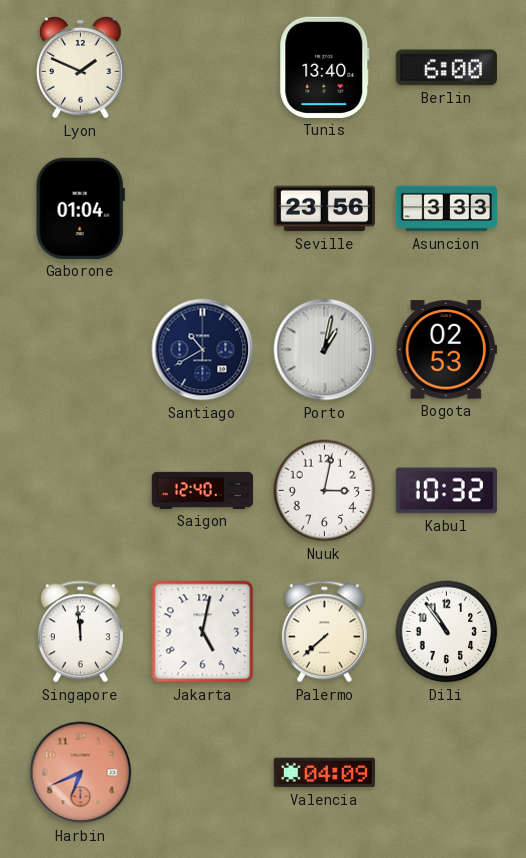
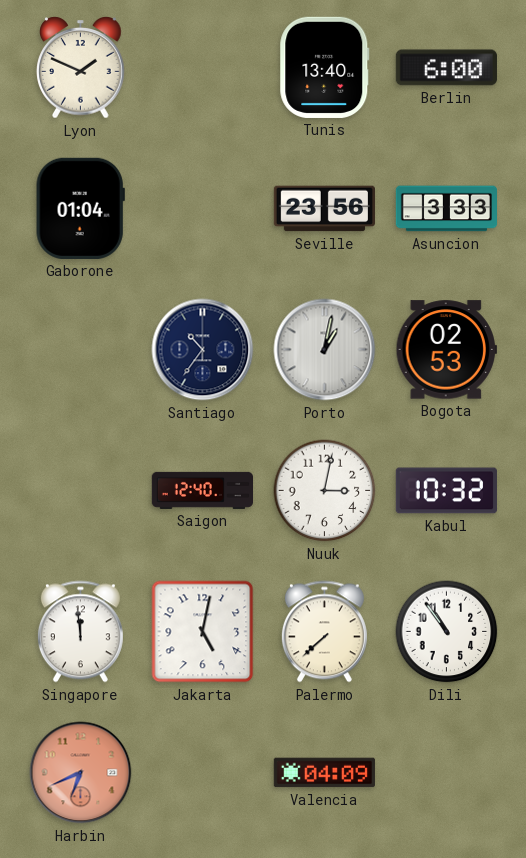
Santiago: 10:40 -> 10:36 (203, 350)
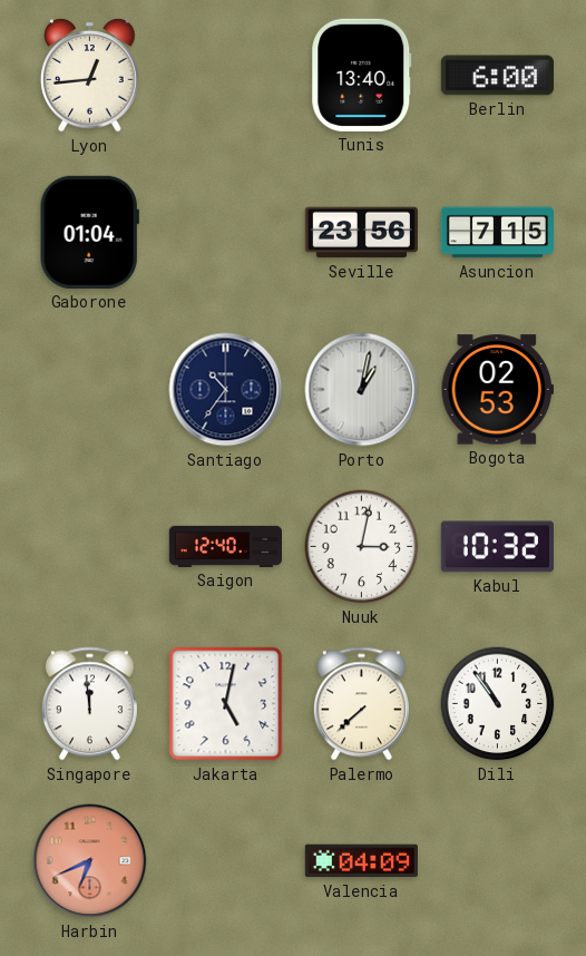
Lyon: 1:49 -> 12:44 (90, 76)
Asuncion: 3:33 -> 7:15 (497, 233)
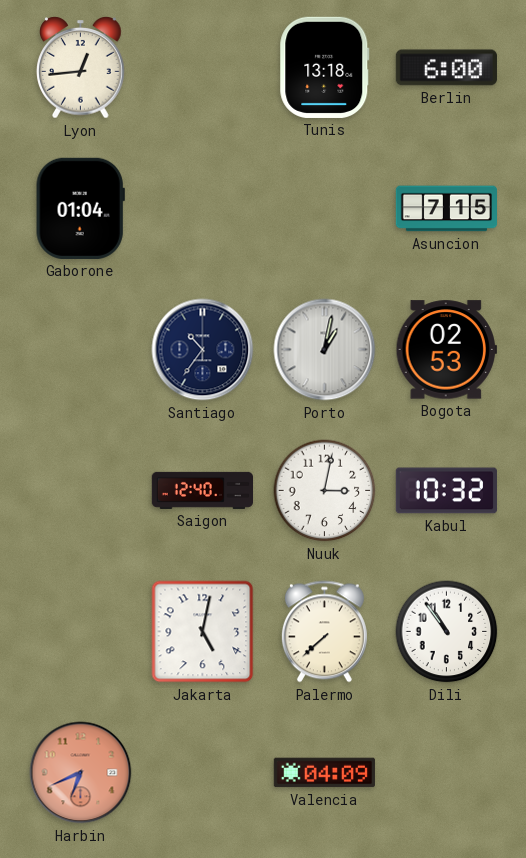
Tunis: 13:40 -> 13:18 (325, 67)
Seville: 23:56 -> none (361, 233)
Singapore: 11:59 -> none (89, 704)
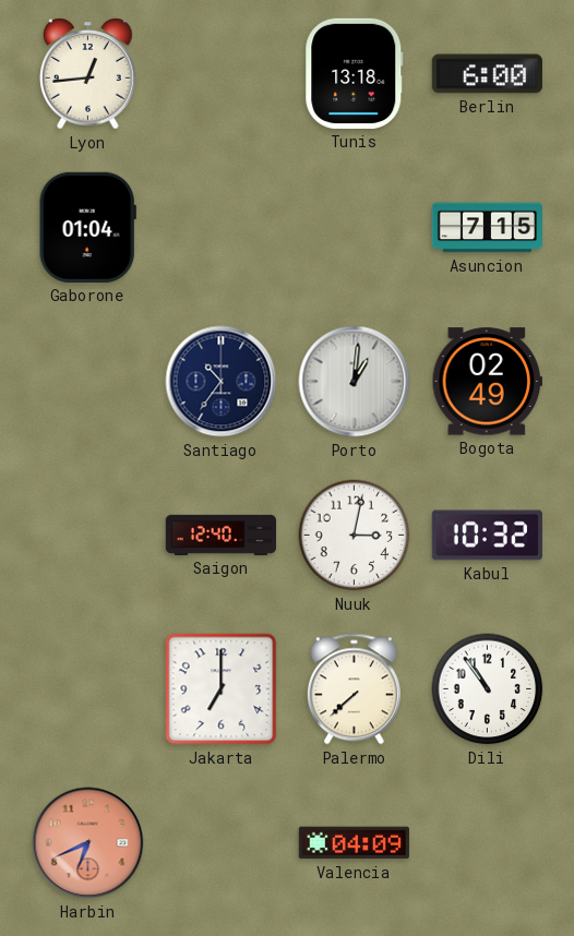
Porto: 1:02 -> 1:01 (355, 382)
Bogota: 02:53 -> 02:49 (487, 382)
Jakarta: 5:02 -> 7:00 (222, 689)
